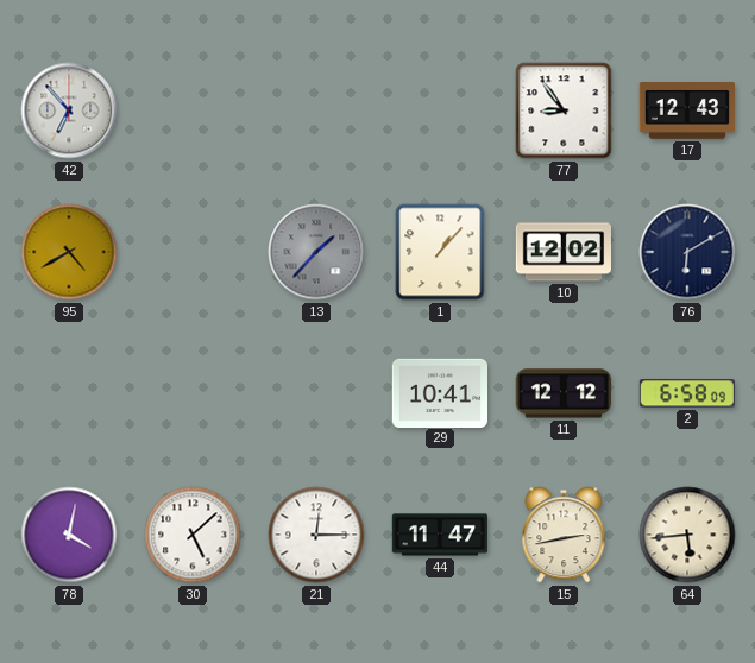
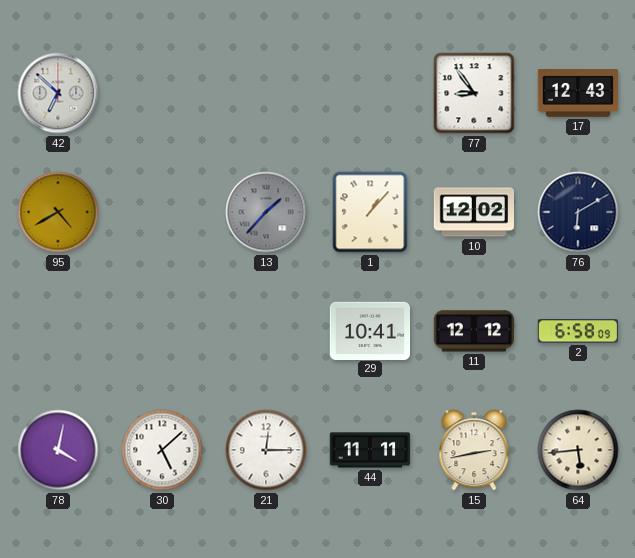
42: 6:53 -> 6:52 (58, 93)
44: 11:47 -> 11:11 (369, 450)
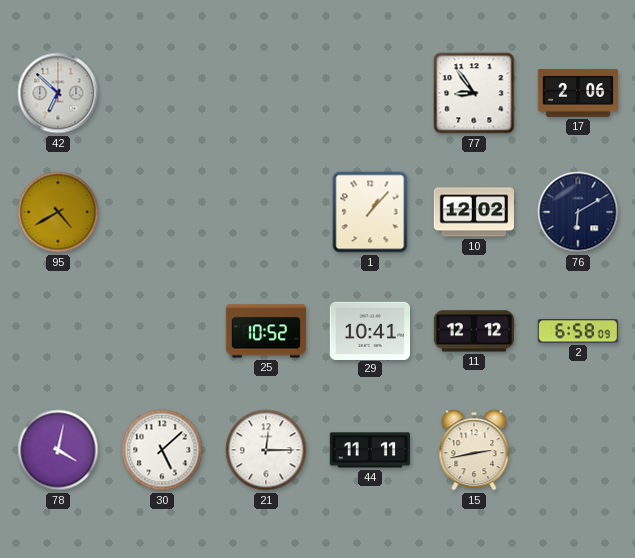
17: 12:43 -> 2:06 (577, 93)
13: 1:37 -> none (266, 212)
25: none -> 10:52 (266, 331)
64: 5:44 -> none (578, 450)
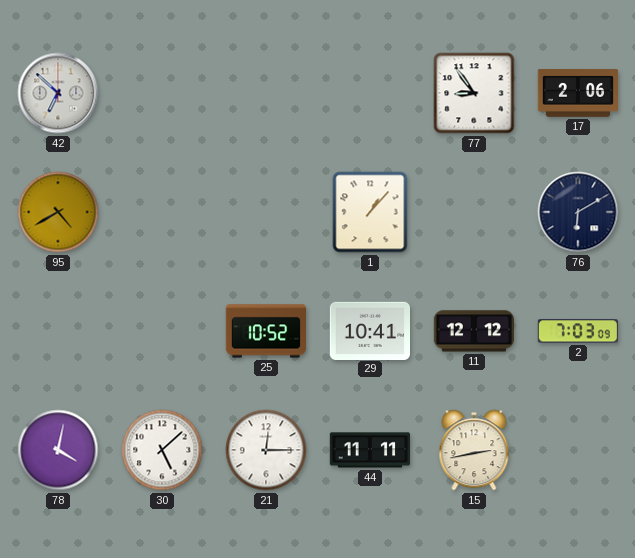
10: 12:02 -> none (473, 212)
2: 6:58 -> 7:03 (578, 331)
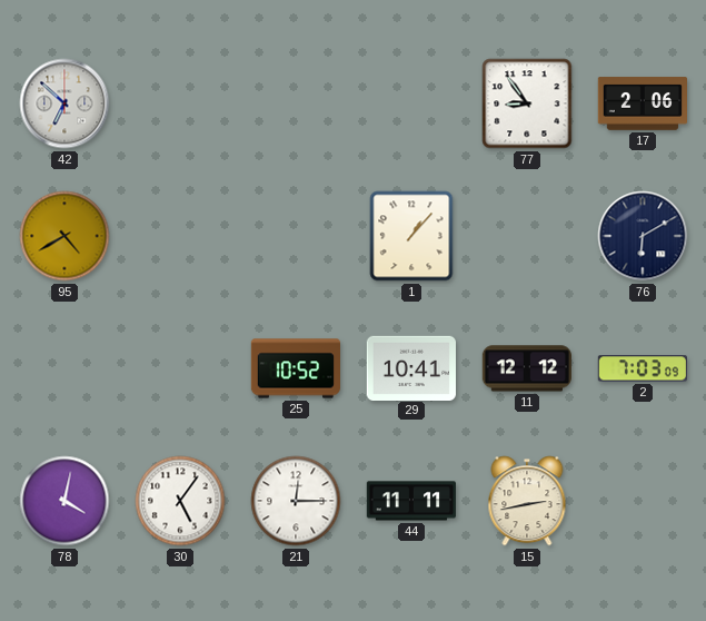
30: 5:08 -> 5:06 (180, 501)
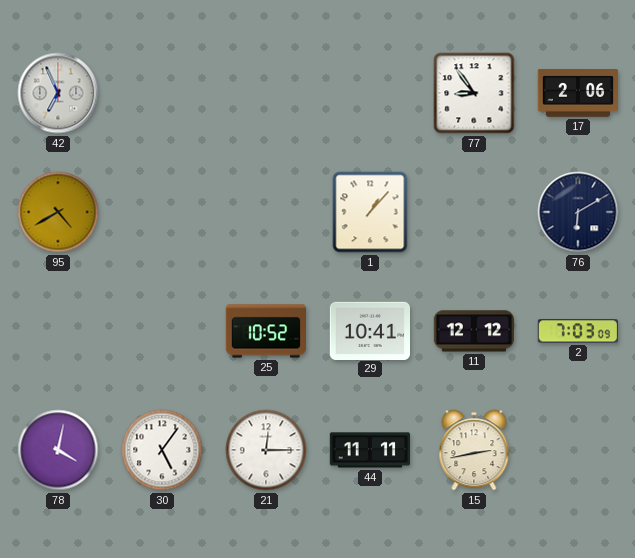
42: 6:52 -> 6:56 (58, 93)
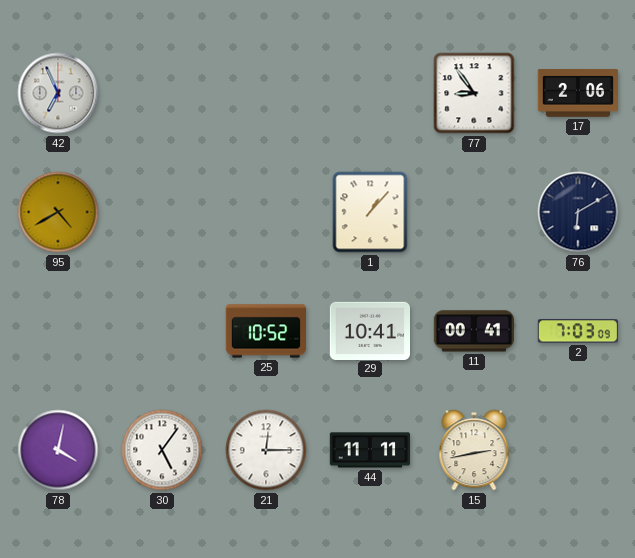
11: 12:12 -> 00:41 (474, 331)
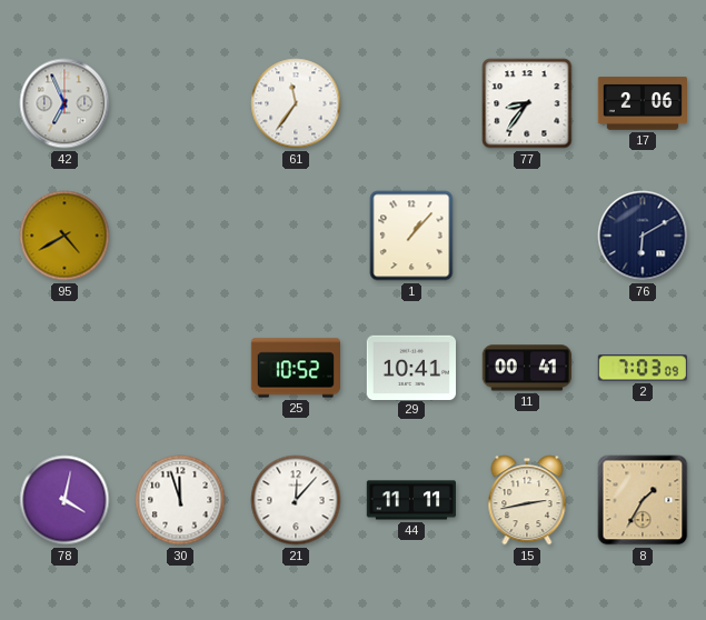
61: none -> 11:36 (296, 103)
77: 8:54 -> 8:36 (527, 103)
30: 5:06 -> 11:57 (180, 500)
21: 12:15 -> 12:07 (296, 500)
8: none -> 1:35 (643, 500)
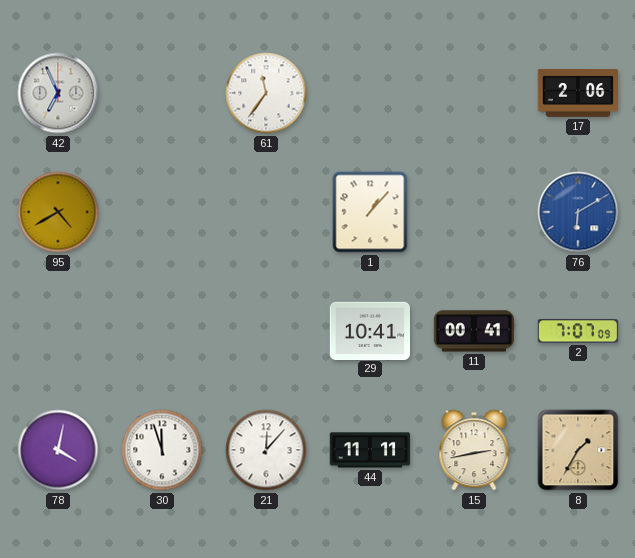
77: 8:36 -> none (527, 103)
76 dial: navy -> blue (578, 212)
25: 10:52 -> none (296, 368)
2: 7:03 -> 7:07 (578, 331)
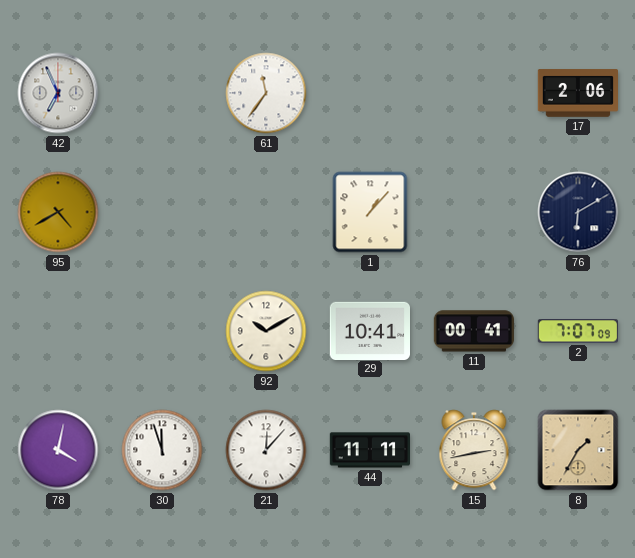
76 dial: blue -> navy (578, 212)
92: none -> 10:10 (266, 331)
